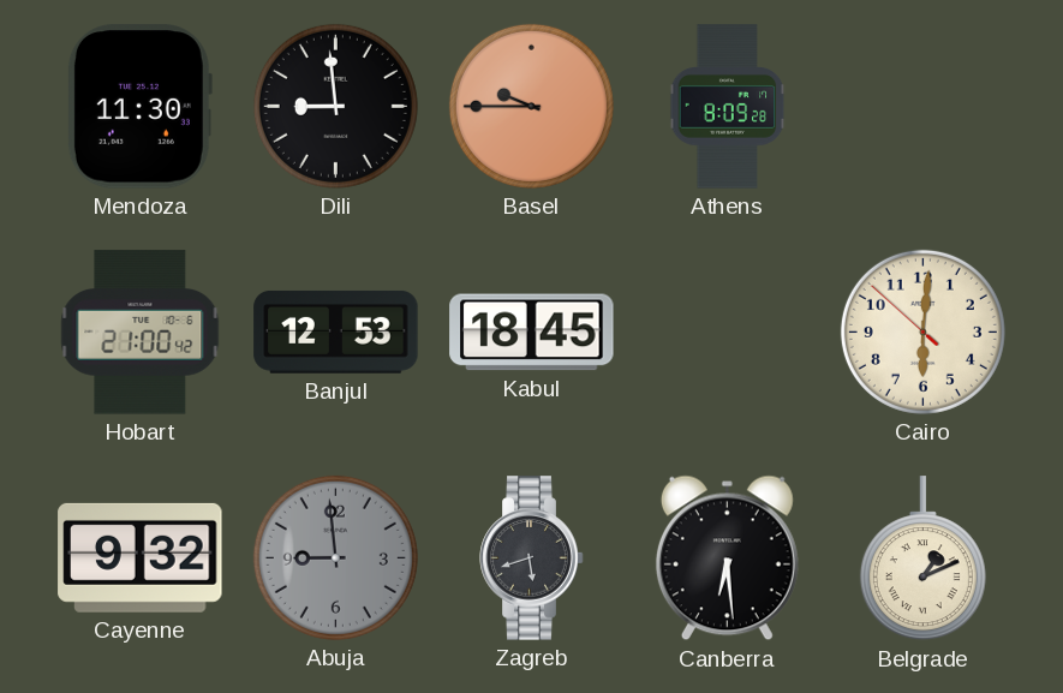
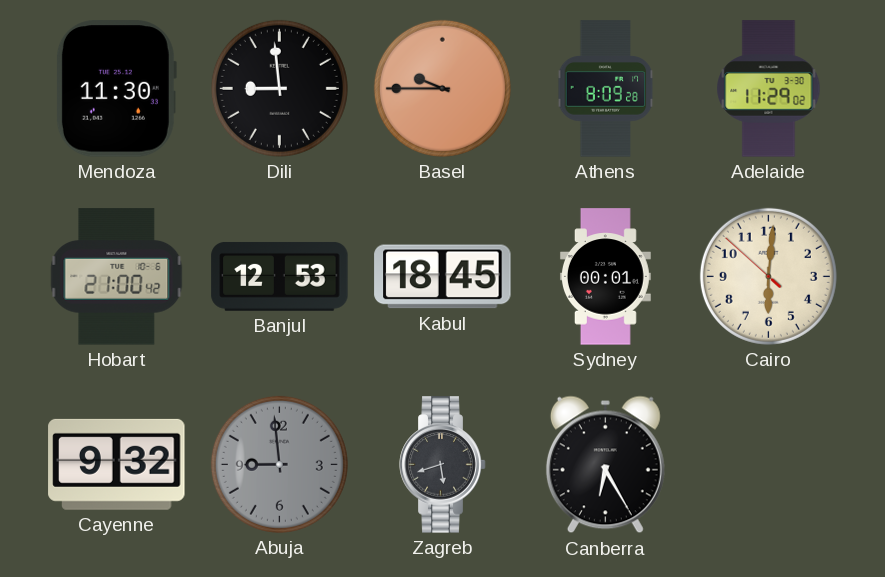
Adelaide: none -> 11:29 (769, 89)
Sydney: none -> 00:01 (605, 277)
Canberra: 6:29 -> 6:25 (605, 465)
Belgrade: 1:11 -> none (922, 558)
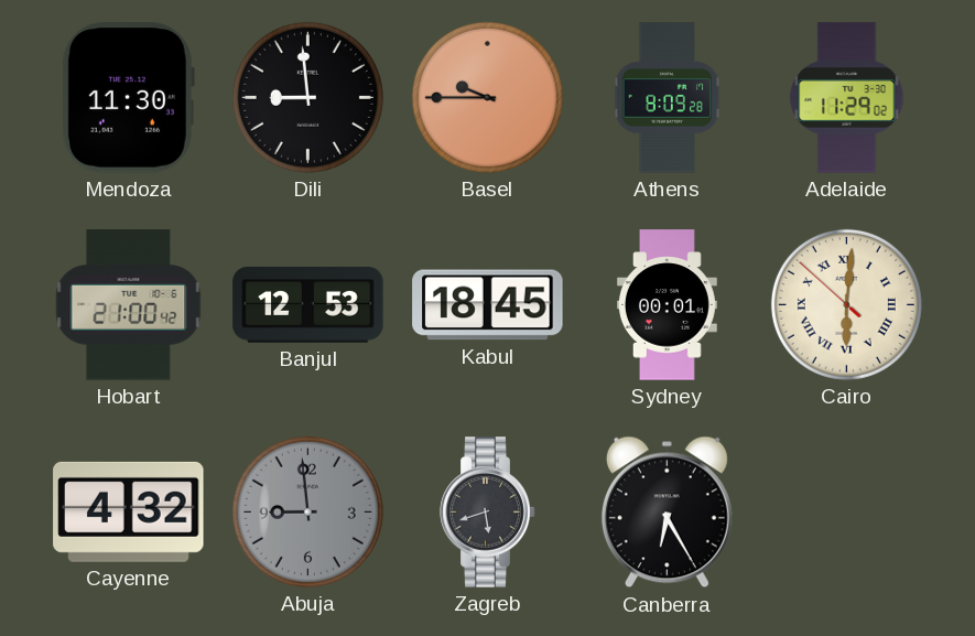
Cairo numerals: Arabic -> Roman (846, 304)
Cayenne: 9:32 -> 4:32 (129, 511)
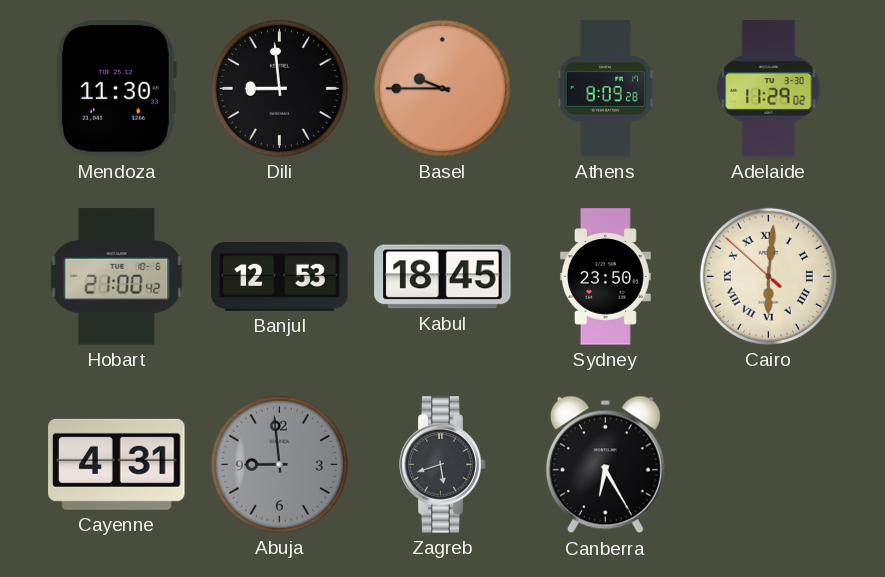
Sydney: 00:01 -> 23:50 (605, 277)
Cayenne: 4:32 -> 4:31 (117, 464)
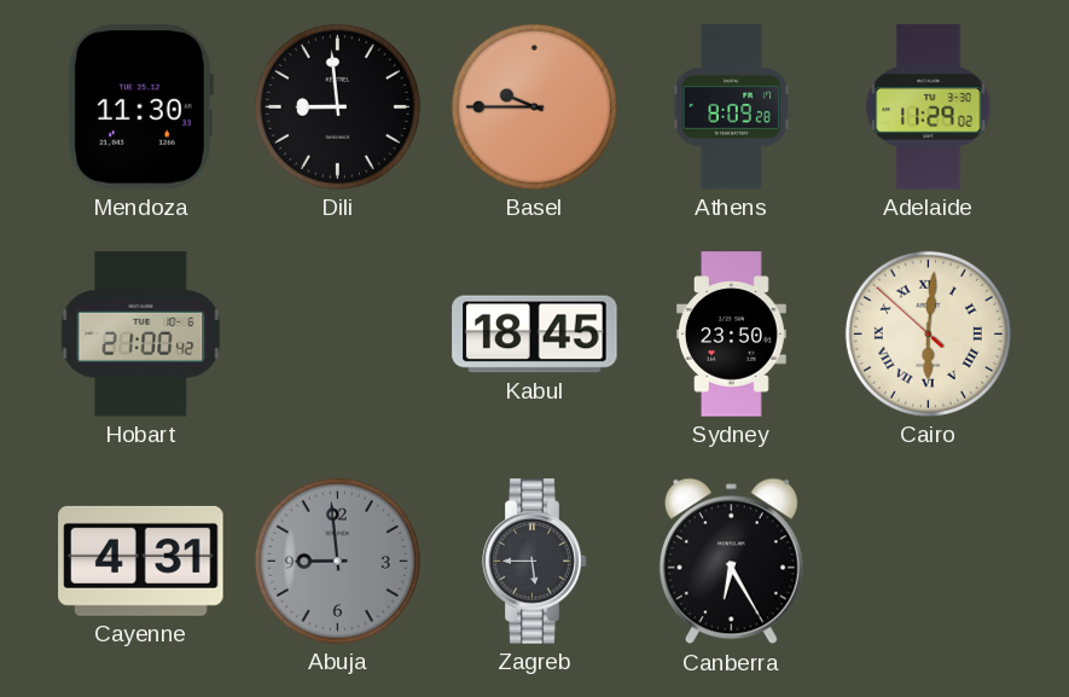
Banjul: 12:53 -> none (280, 276)
Zagreb: 5:42 -> 5:45 (535, 562)
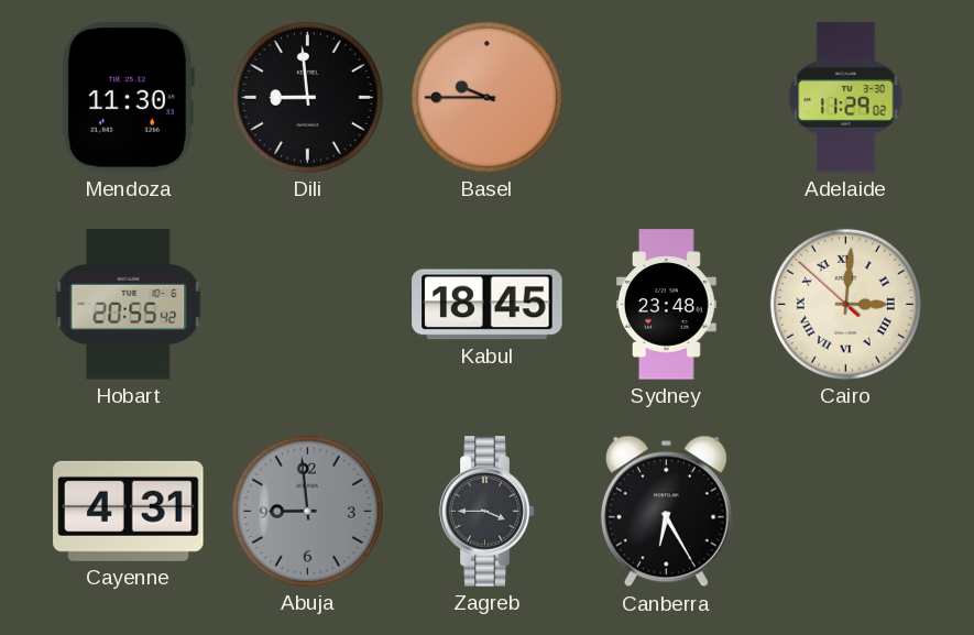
Athens: 8:09 -> none (732, 108)
Hobart: 21:00 -> 20:55 (129, 305)
Sydney: 23:50 -> 23:48 (666, 305)
Cairo: 6:00 -> 3:00 (845, 304)
Zagreb: 5:45 -> 3:45 (488, 512)
